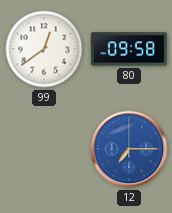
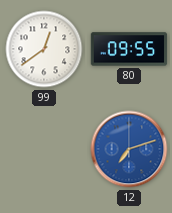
80: 09:58 -> 09:55 (129, 49)
12: 7:15 -> 7:12 (129, 149)
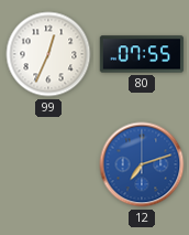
99: 12:39 -> 12:34 (48, 54)
80: 09:55 -> 07:55 (142, 54)
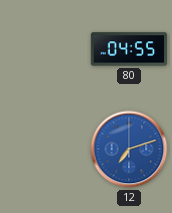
99: 12:34 -> none (48, 54)
80: 07:55 -> 04:55 (129, 49)
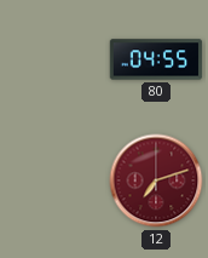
12 dial: blue -> burgundy (156, 180)
